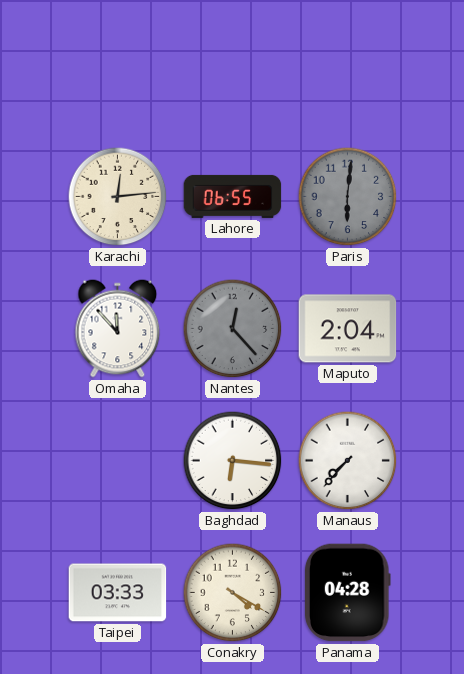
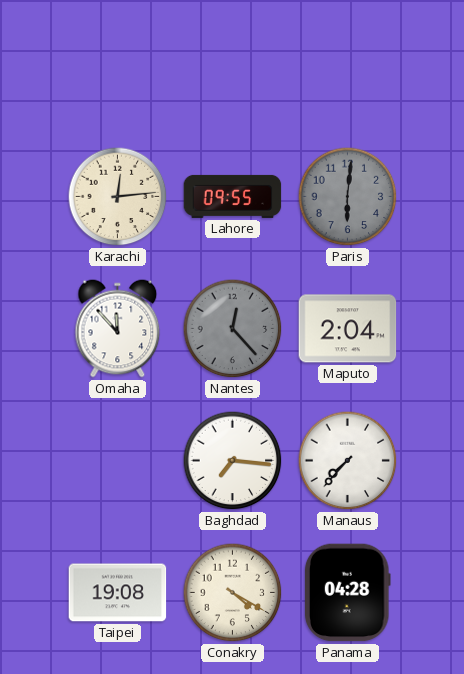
Lahore: 06:55 -> 09:55 (233, 196)
Baghdad: 6:16 -> 7:16 (233, 461)
Taipei: 03:33 -> 19:08 (118, 593)
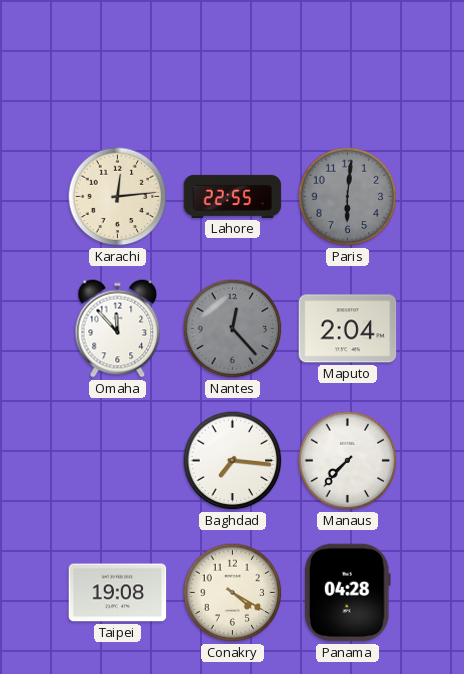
Lahore: 09:55 -> 22:55 (233, 196)
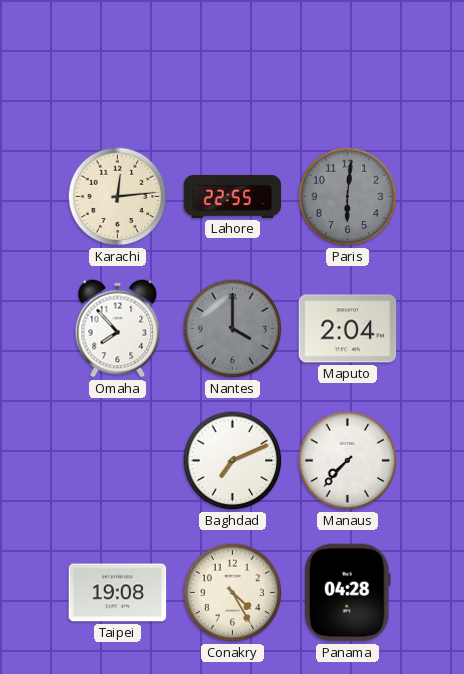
Omaha: 11:53 -> 7:53 (118, 329)
Nantes: 12:23 -> 4:00 (233, 329)
Baghdad: 7:16 -> 7:11 (233, 461)
Conakry: 4:20 -> 4:25 (233, 593)
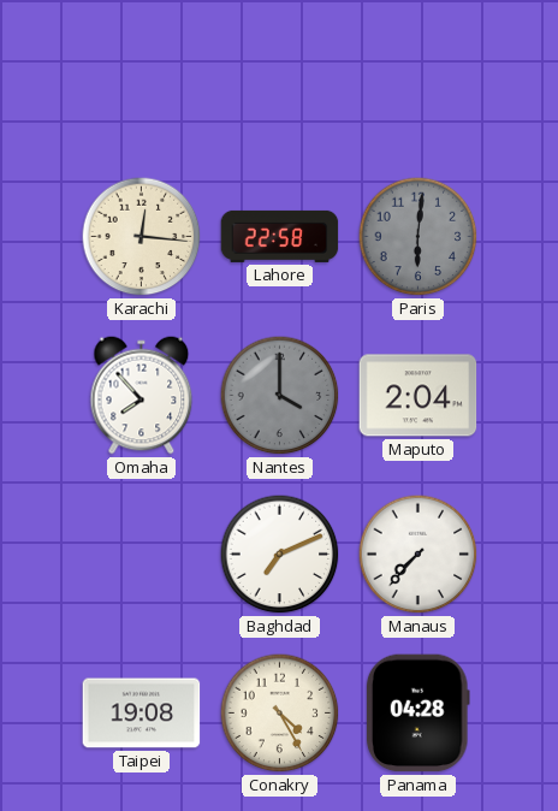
Karachi: 12:14 -> 12:16 (142, 237)
Lahore: 22:55 -> 22:58 (280, 236)
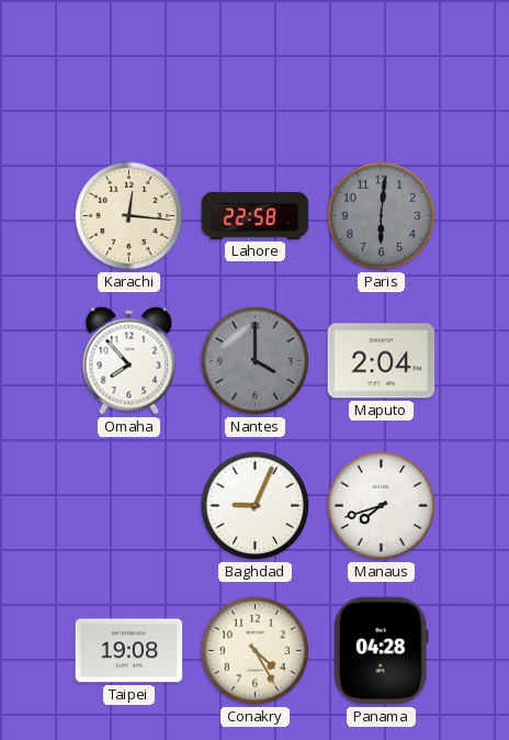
Baghdad: 7:11 -> 9:04 (256, 506)
Manaus: 7:37 -> 7:42 (382, 506)
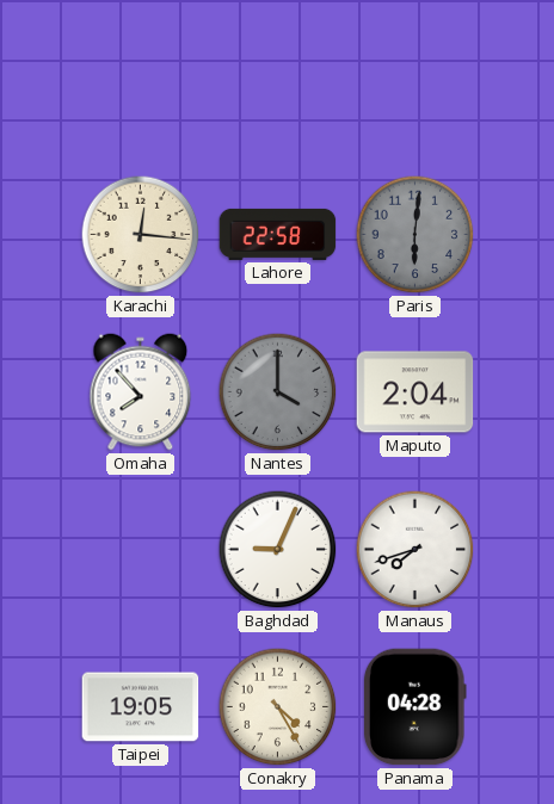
Taipei: 19:08 -> 19:05 (141, 707)
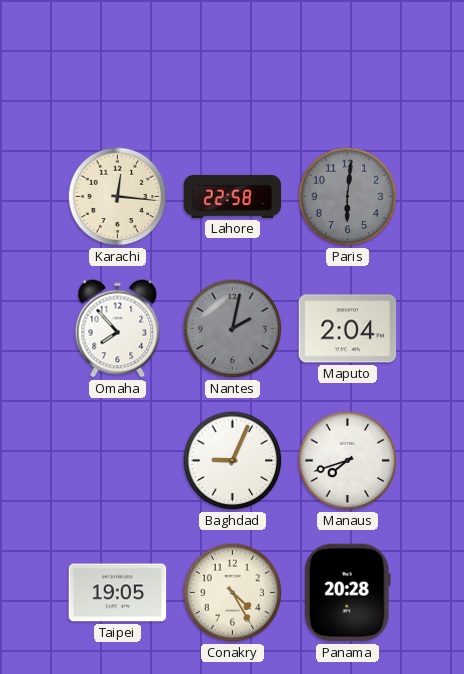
Nantes: 4:00 -> 2:02 (233, 329)
Panama: 04:28 -> 20:28 (347, 593)
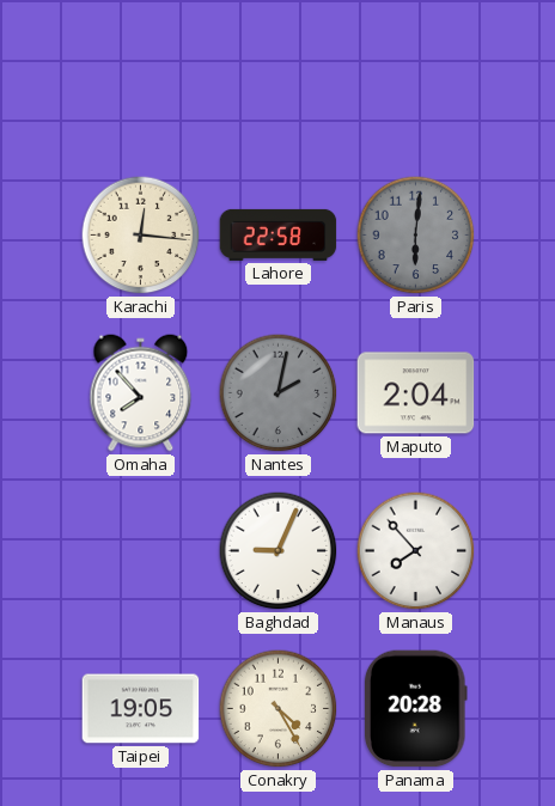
Manaus: 7:42 -> 7:53 (416, 551)
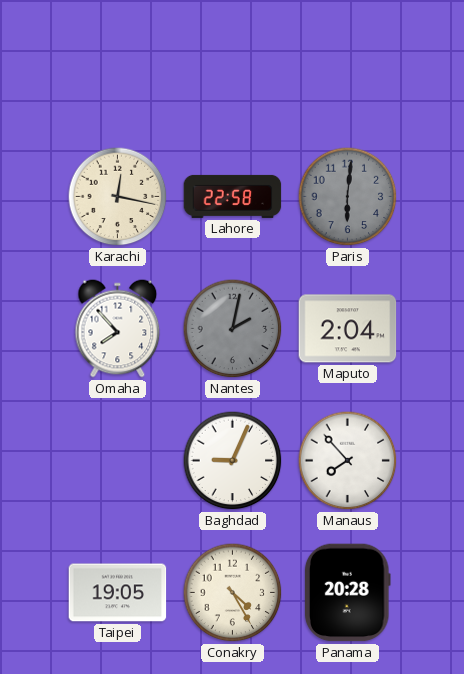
Karachi: 12:16 -> 12:17 (118, 197)
